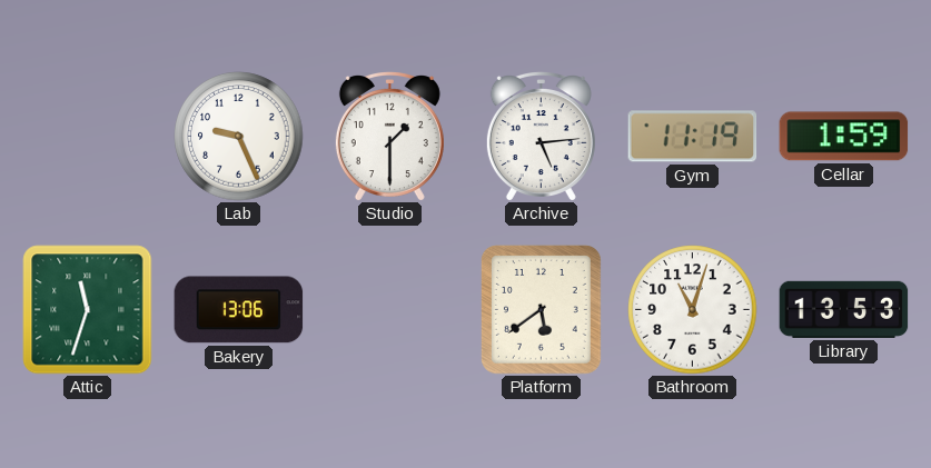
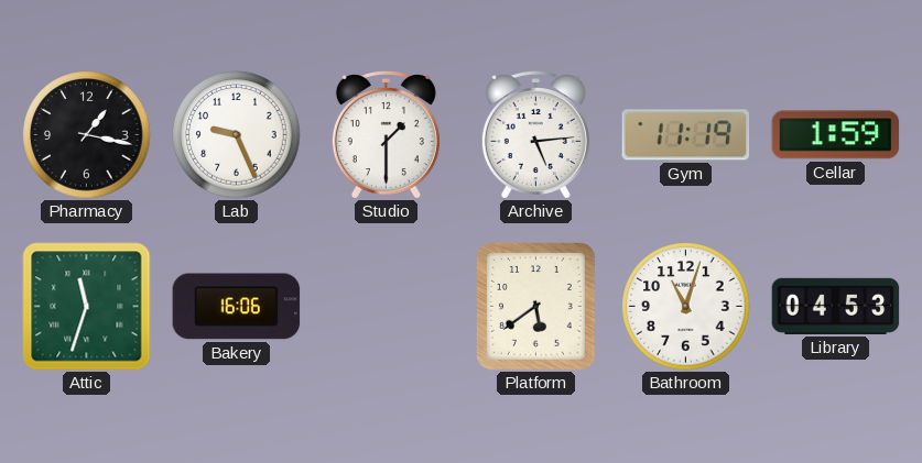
Pharmacy: none -> 1:17 (87, 135)
Bakery: 13:06 -> 16:06 (237, 307)
Library: 13:53 -> 04:53 (836, 306)
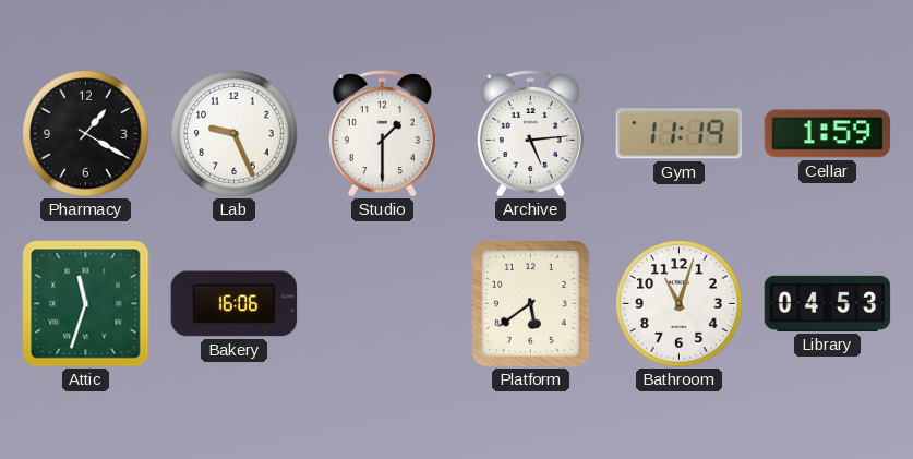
Pharmacy: 1:17 -> 1:20 (86, 134)
